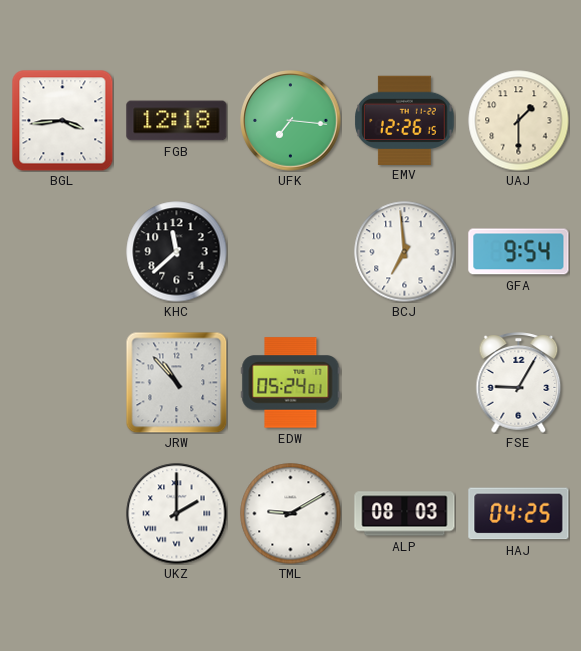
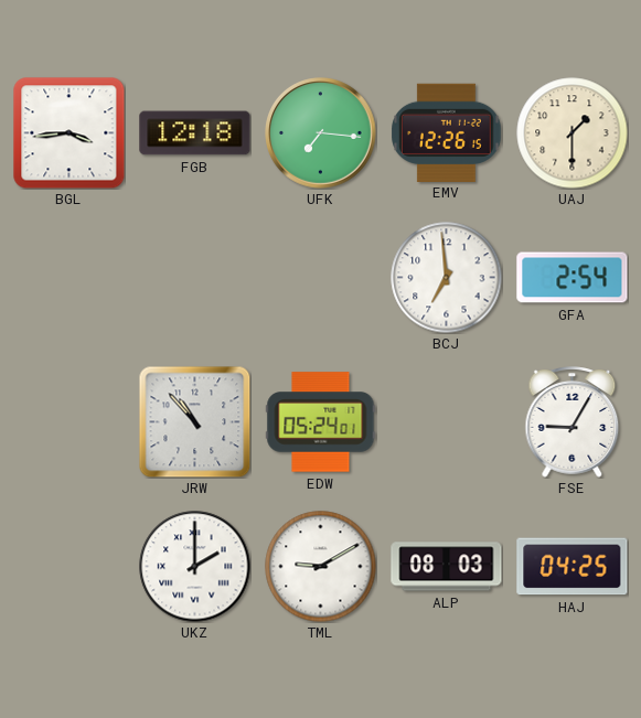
KHC: 11:38 -> none (177, 252)
GFA: 9:54 -> 2:54 (573, 278)
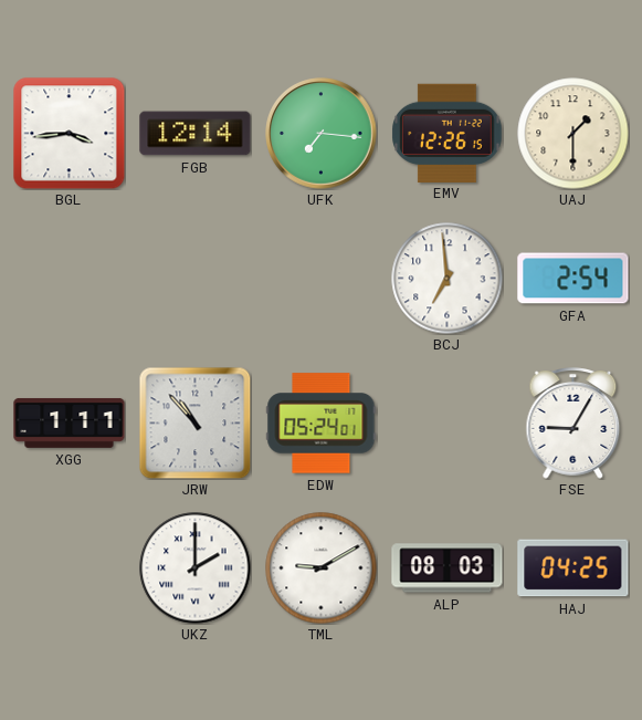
FGB: 12:18 -> 12:14 (196, 134)
XGG: none -> 1:11 (70, 422)
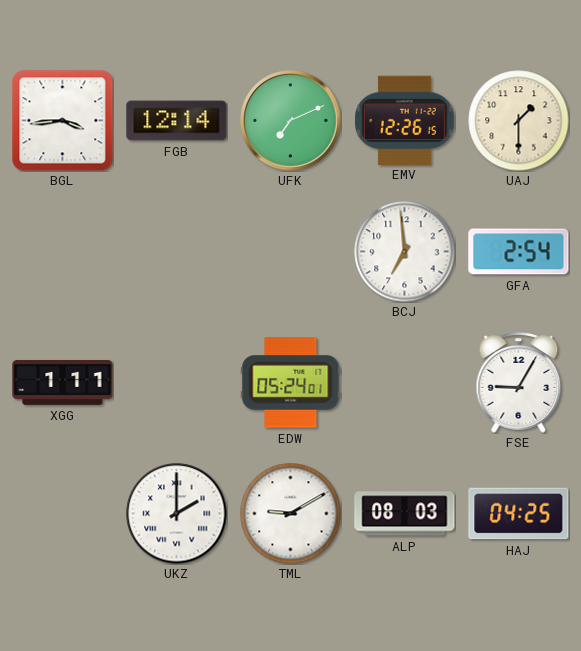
UFK: 7:16 -> 7:11 (291, 121)
JRW: 10:53 -> none (194, 422)
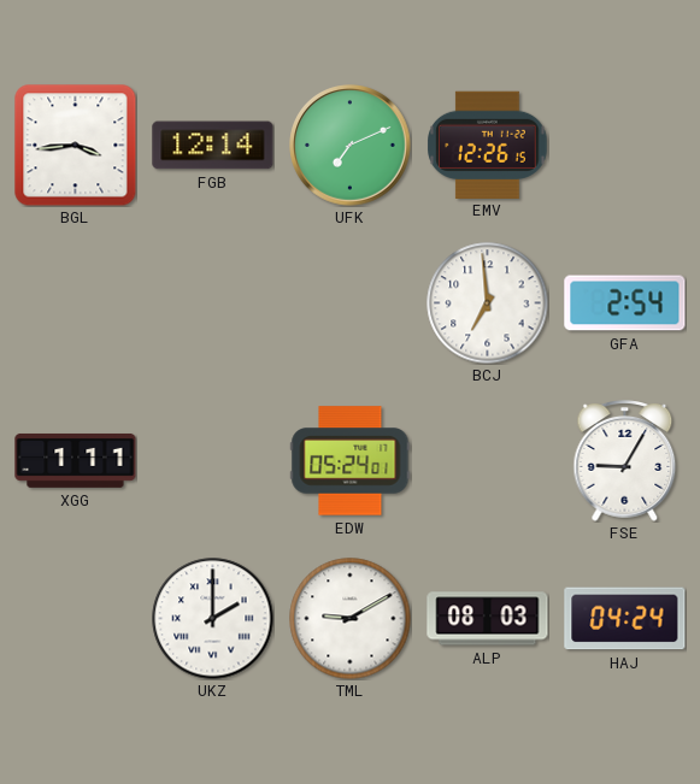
UAJ: 1:30 -> none (519, 121)
HAJ: 04:25 -> 04:24 (625, 619)
